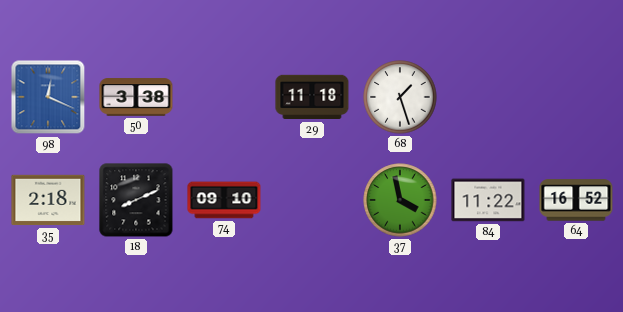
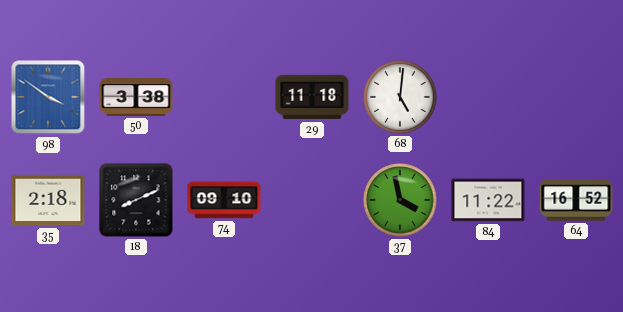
98: 12:19 -> 3:51 (48, 97)
68: 1:27 -> 5:01 (400, 97)
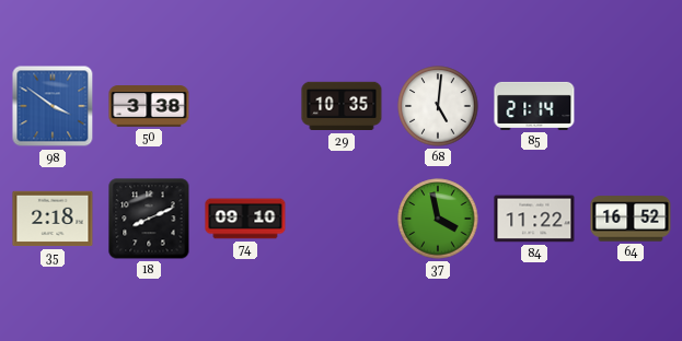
29: 11:18 -> 10:35 (342, 106)
85: none -> 21:14 (534, 106)
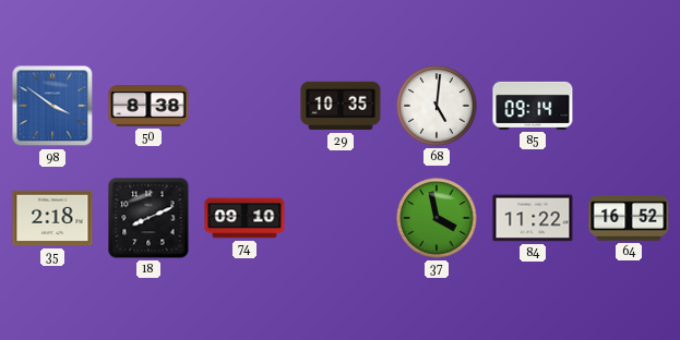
50: 3:38 -> 8:38 (148, 106)
85: 21:14 -> 09:14 (533, 106)
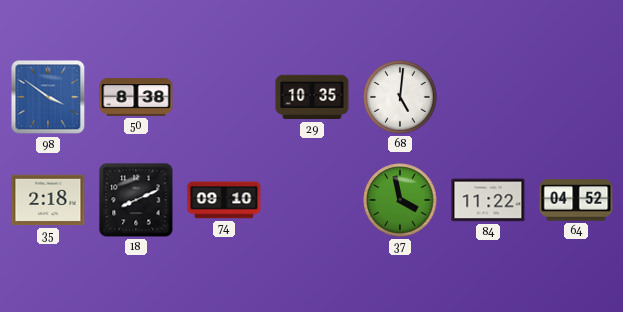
85: 09:14 -> none (533, 106)
64: 16:52 -> 04:52 (576, 200)
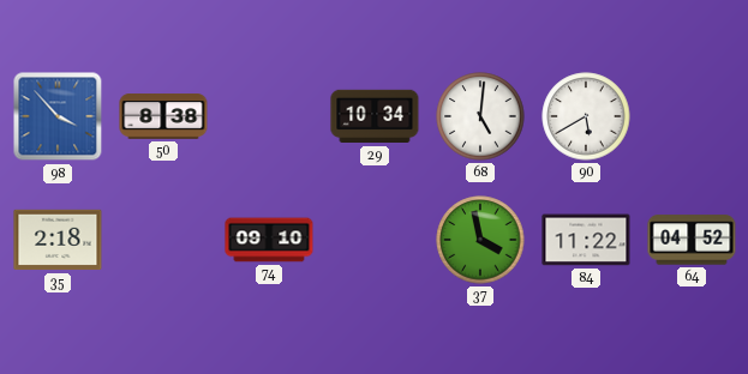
98: 3:51 -> 3:53 (58, 116)
29: 10:35 -> 10:34 (375, 116)
90: none -> 5:40 (586, 116)
18: 8:11 -> none (136, 200)
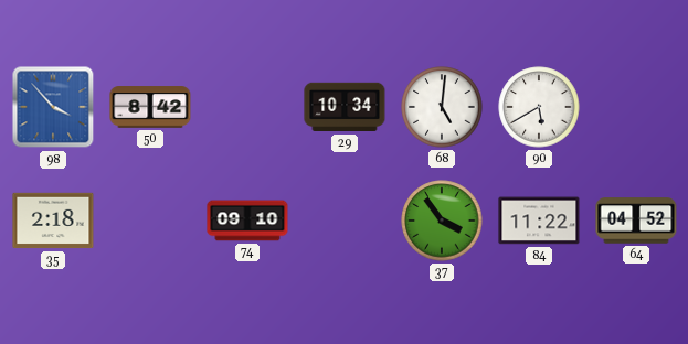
50: 8:38 -> 8:42 (150, 107)
37: 3:58 -> 3:54 (442, 221)
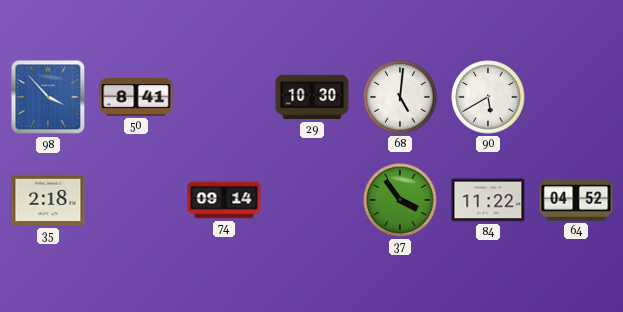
50: 8:42 -> 8:41 (136, 97)
29: 10:34 -> 10:30 (312, 97)
74: 09:10 -> 09:14 (224, 200)
